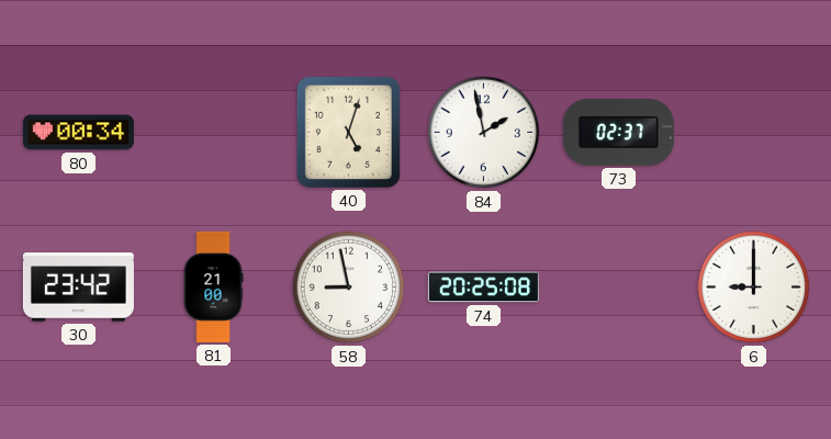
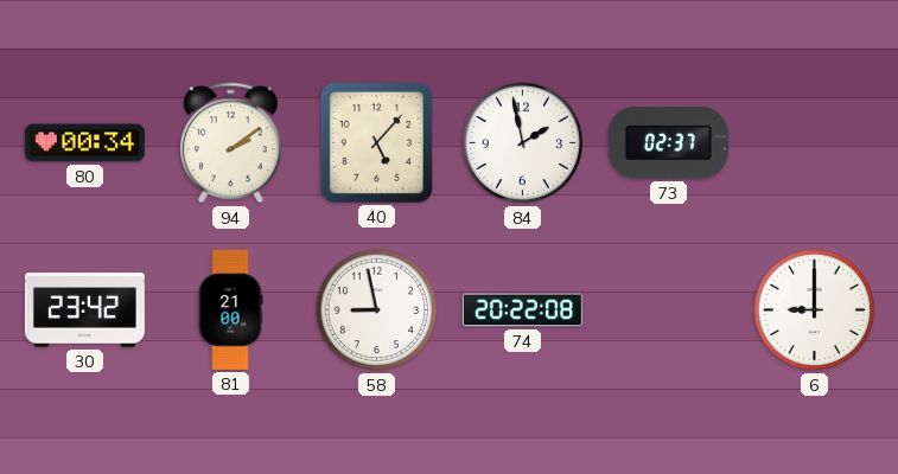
94: none -> 2:09 (231, 143)
40: 5:03 -> 5:07 (376, 142)
74: 20:25 -> 20:22 (522, 310)
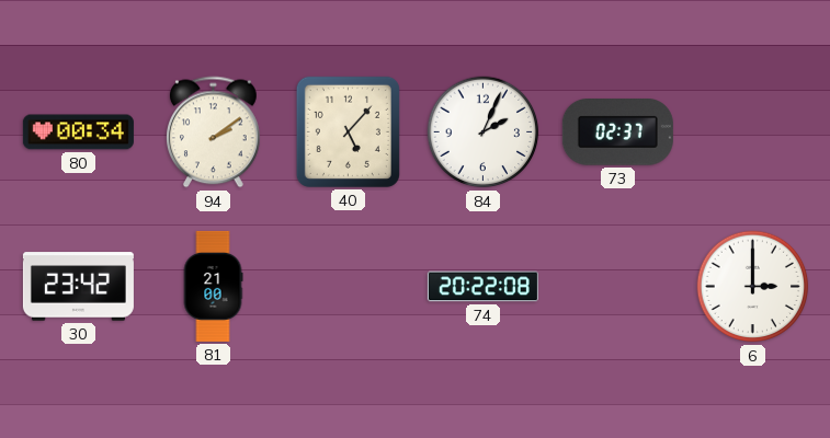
84: 1:58 -> 2:04 (484, 132)
58: 8:58 -> none (377, 310)
6: 9:00 -> 3:00 (753, 287)
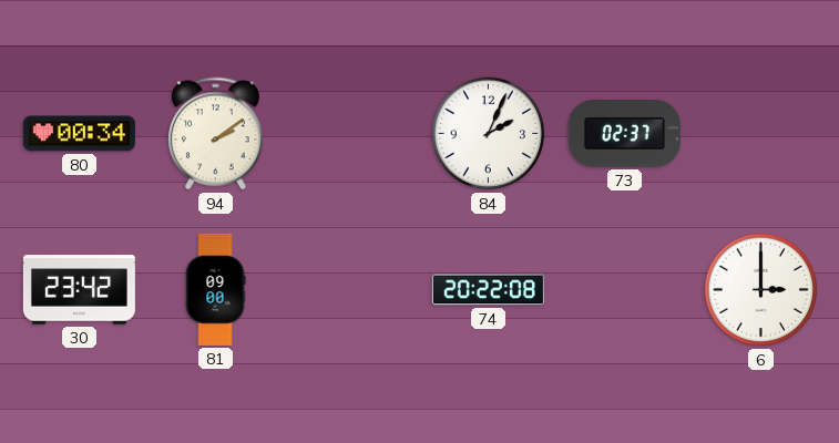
40: 5:07 -> none (348, 131)
81: 21:00 -> 09:00 (215, 289)
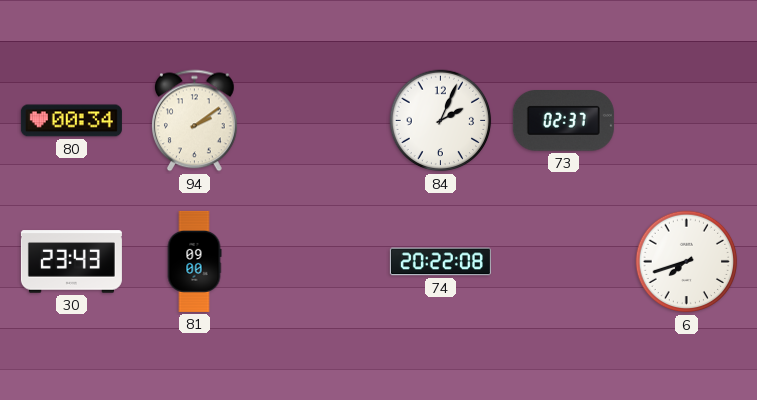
30: 23:42 -> 23:43 (71, 262)
6: 3:00 -> 7:42 (687, 262)
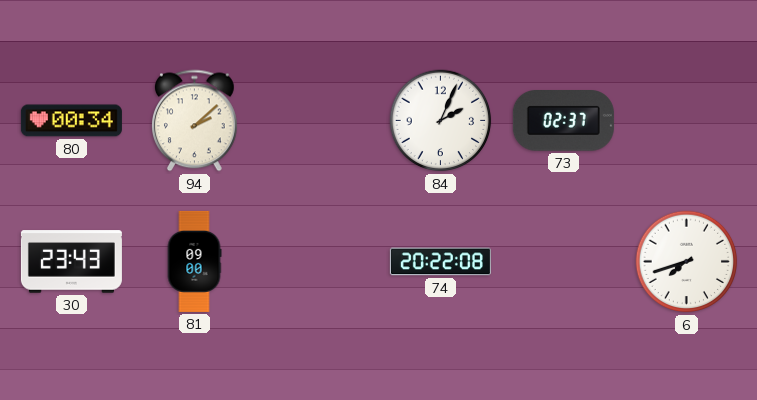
94: 2:09 -> 2:08 (195, 121)
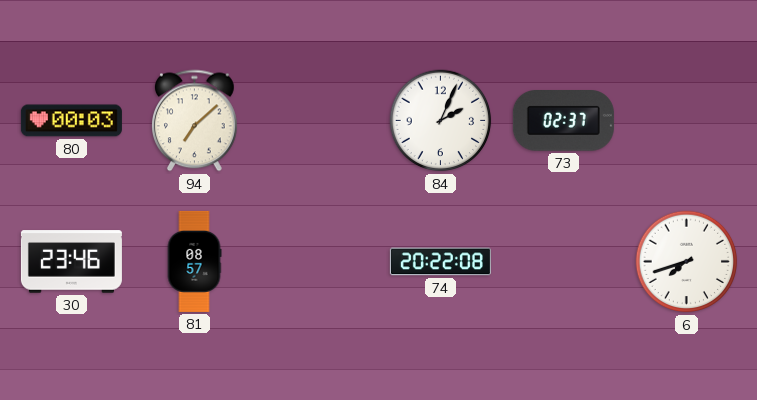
80: 00:34 -> 00:03 (71, 121)
94: 2:08 -> 7:08 (195, 121)
30: 23:43 -> 23:46 (71, 262)
81: 09:00 -> 08:57 (194, 261)
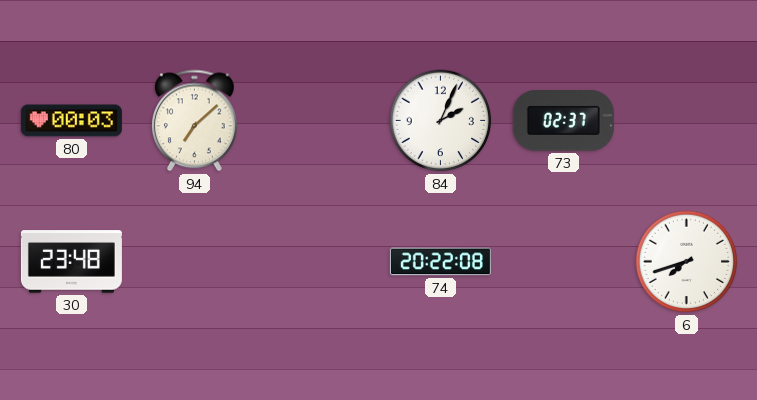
30: 23:46 -> 23:48 (71, 262)
81: 08:57 -> none (194, 261)
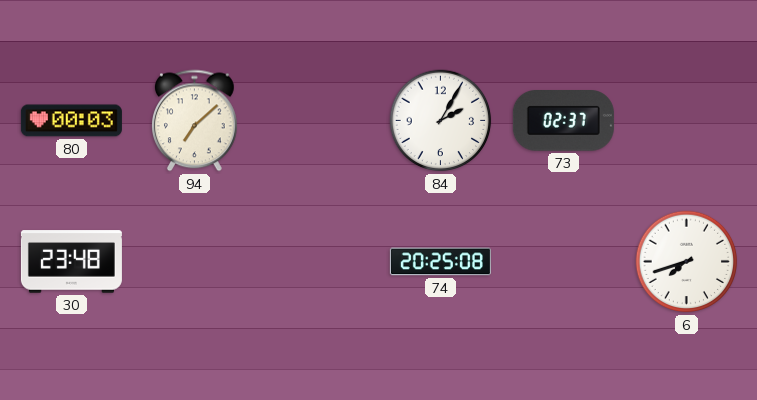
84: 2:04 -> 2:05 (441, 121)
74: 20:22 -> 20:25 (440, 262)
